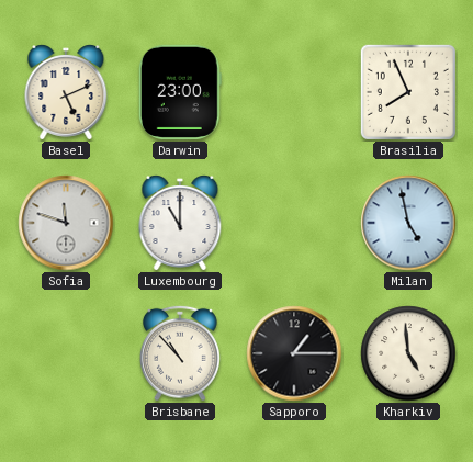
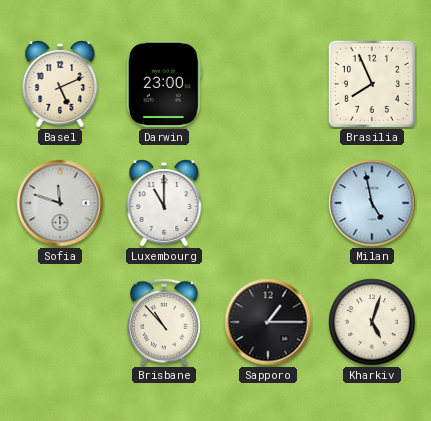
Kharkiv: 4:59 -> 5:03 (372, 322)
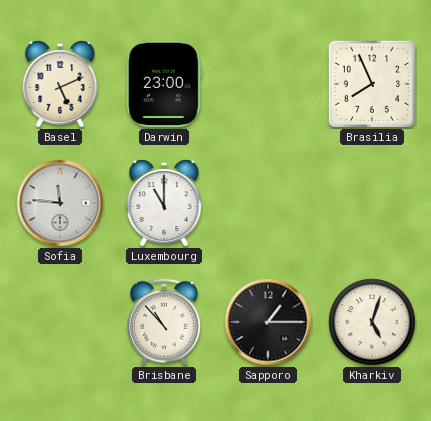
Sofia: 11:48 -> 11:46 (60, 203)
Milan: 4:58 -> none (372, 203)
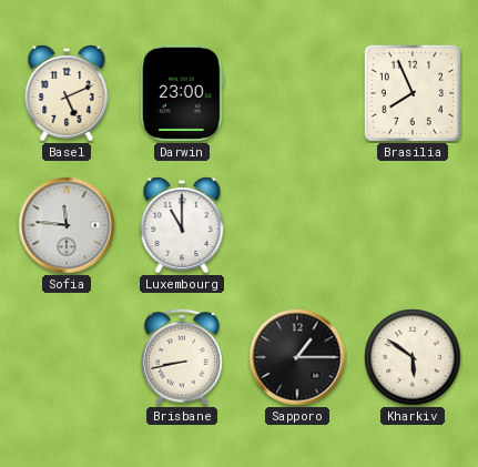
Brisbane: 10:53 -> 8:43 (182, 357)
Kharkiv: 5:03 -> 5:51 (413, 357)
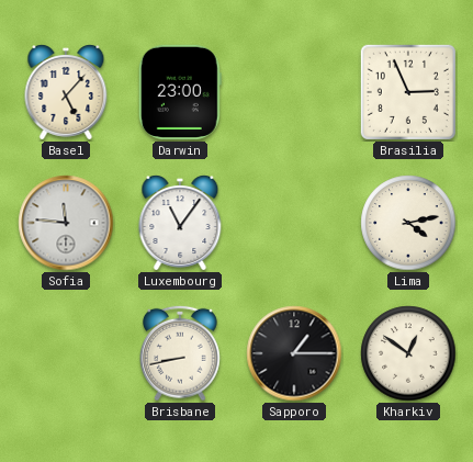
Basel: 5:11 -> 5:07 (66, 92)
Brasilia: 7:56 -> 2:56 (408, 92)
Luxembourg: 11:00 -> 11:06 (180, 223)
Lima: none -> 4:13 (408, 223)
Kharkiv: 5:51 -> 12:51 (408, 353)
